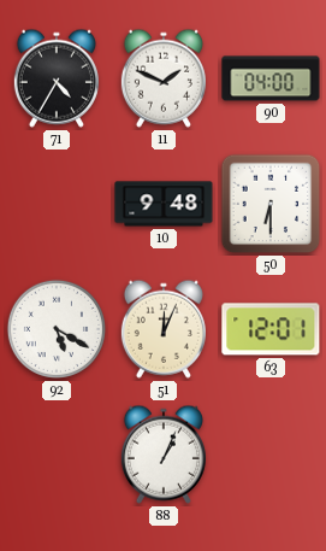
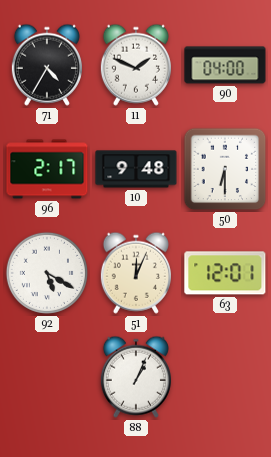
96: none -> 2:17 (47, 169)
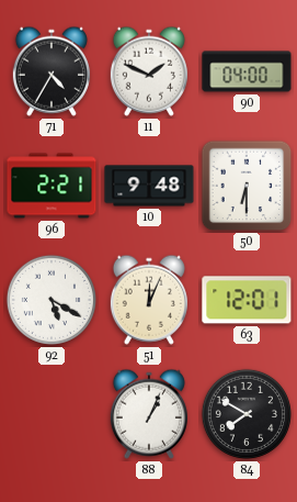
96: 2:17 -> 2:21 (52, 186)
84: none -> 7:50 (247, 414)
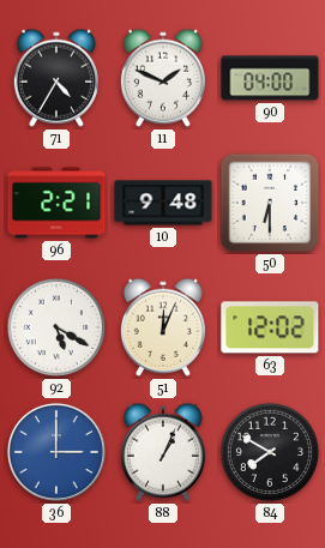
63: 12:01 -> 12:02 (270, 327)
36: none -> 3:00 (56, 452)
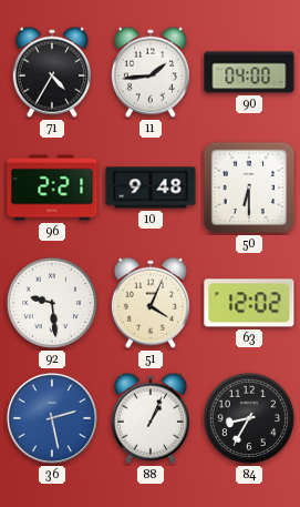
11: 1:49 -> 1:44 (151, 72)
92: 5:20 -> 9:29 (52, 303)
51: 12:04 -> 4:04 (151, 303)
36: 3:00 -> 2:28 (52, 418)
84: 7:50 -> 8:35 (249, 418)
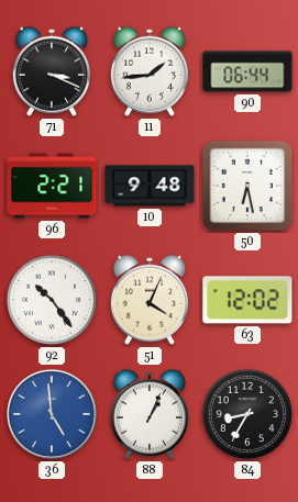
71: 4:35 -> 3:19 (52, 71)
90: 04:00 -> 06:44 (247, 71)
50: 6:30 -> 6:28 (247, 186)
92: 9:29 -> 10:24 (52, 300)
36: 2:28 -> 4:59 (52, 414)
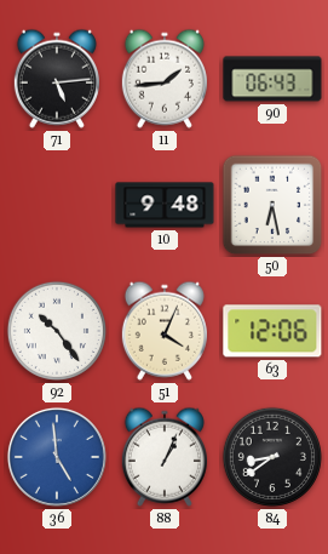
71: 3:19 -> 5:14 (57, 79)
90: 06:44 -> 06:43 (272, 79)
96: 2:21 -> none (52, 186)
63: 12:02 -> 12:06 (272, 331)
84: 8:35 -> 8:39 (272, 457)
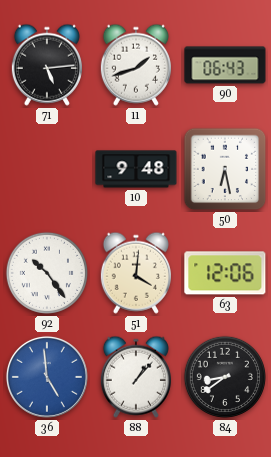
11: 1:44 -> 1:42 (136, 65)
51: 4:04 -> 4:01 (136, 273)
88: 1:04 -> 1:07 (136, 377)
